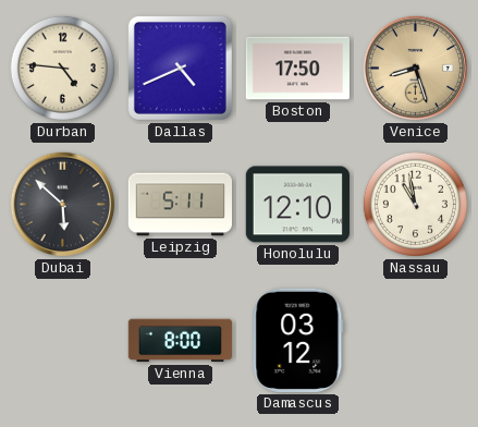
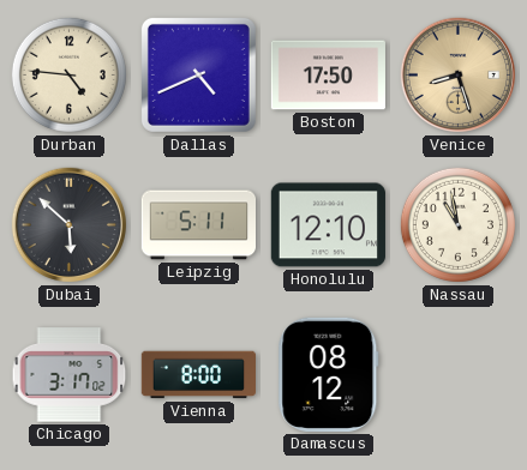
Chicago: none -> 3:17 (70, 375)
Damascus: 03:12 -> 08:12 (329, 374)
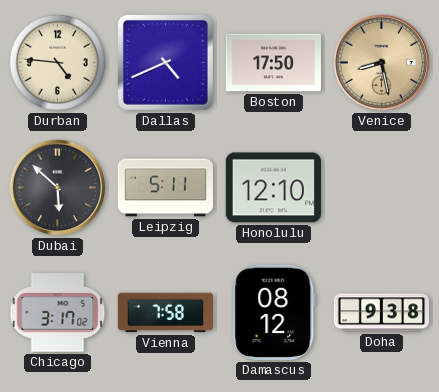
Venice: 8:27 -> 8:28 (382, 63)
Nassau: 10:58 -> none (457, 224)
Vienna: 8:00 -> 7:58 (165, 313)
Doha: none -> 9:38 (381, 313)
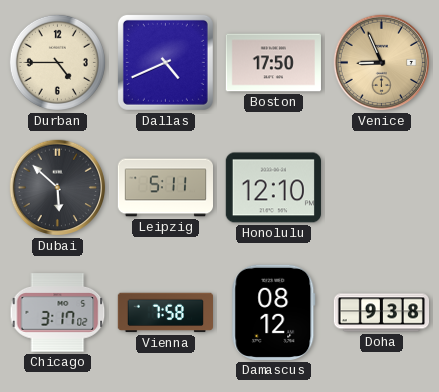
Durban: 4:46 -> 4:45 (57, 62)
Venice: 8:28 -> 8:56 (382, 63)
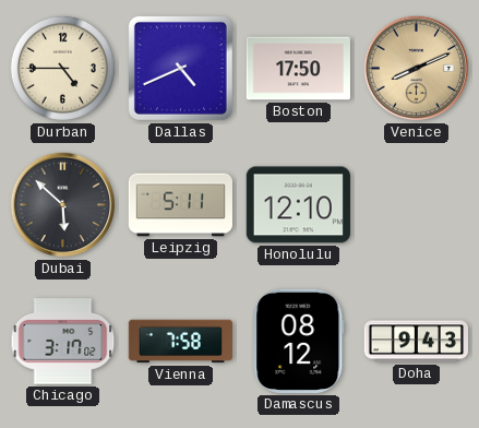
Venice: 8:56 -> 8:11 (417, 69)
Doha: 9:38 -> 9:43 (416, 342)
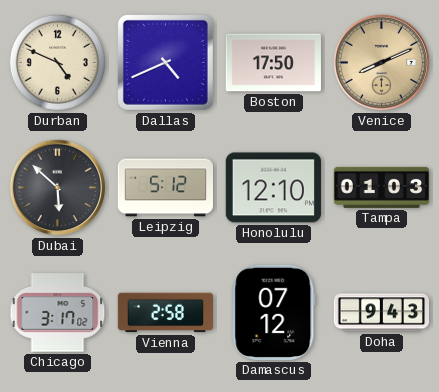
Durban: 4:45 -> 4:49 (57, 62)
Leipzig: 5:11 -> 5:12 (165, 188)
Tampa: none -> 01:03 (382, 187)
Vienna: 7:58 -> 2:58 (165, 313)
Damascus: 08:12 -> 07:12 (274, 312)
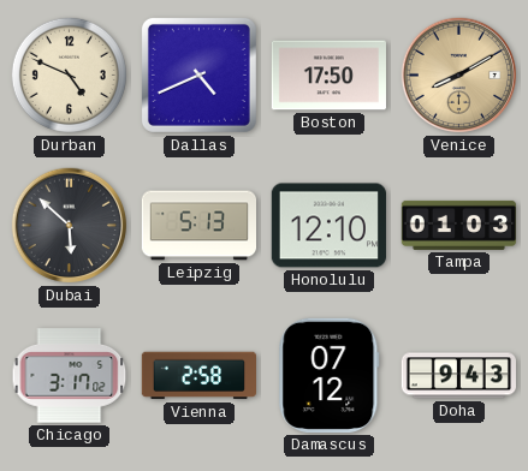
Venice: 8:11 -> 8:10 (459, 76)
Leipzig: 5:12 -> 5:13 (198, 226)
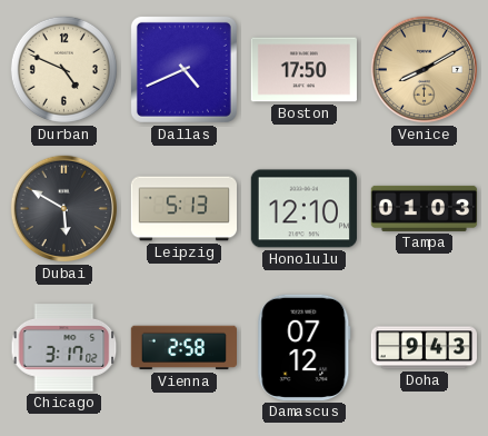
Dubai: 5:52 -> 5:50 (64, 209)
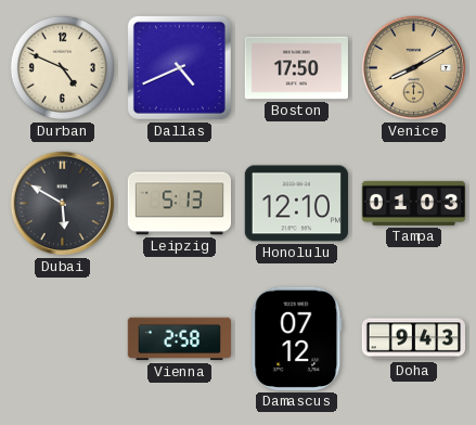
Chicago: 3:17 -> none (64, 348)
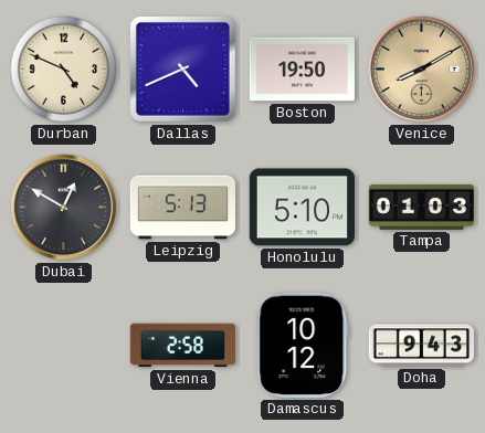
Boston: 17:50 -> 19:50 (302, 70)
Dubai: 5:50 -> 12:50 (64, 208)
Honolulu: 12:10 -> 5:10 (302, 208)
Damascus: 07:12 -> 10:12 (303, 345)
